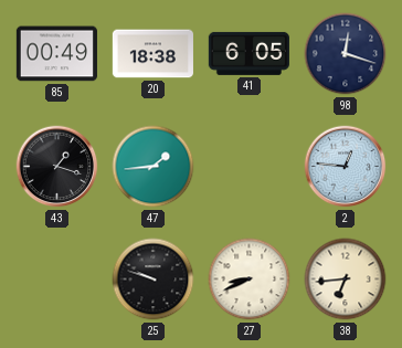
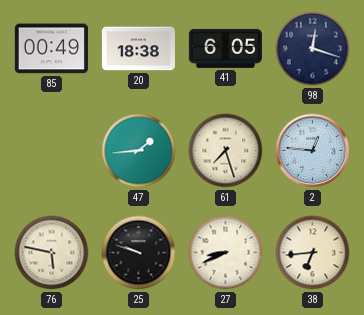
43: 1:18 -> none (57, 167)
61: none -> 7:27 (226, 151)
76: none -> 5:47 (52, 253)
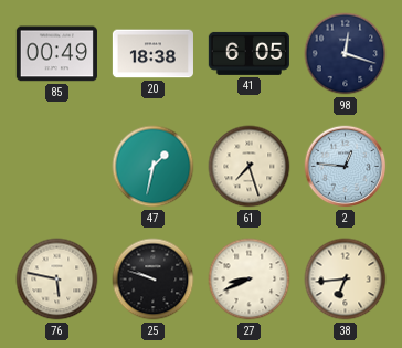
47: 1:44 -> 1:32 (154, 167)
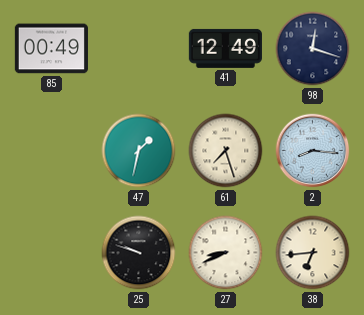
20: 18:38 -> none (152, 54)
41: 6:05 -> 12:49 (225, 48)
2: 12:46 -> 8:16 (313, 151)
76: 5:47 -> none (57, 280)
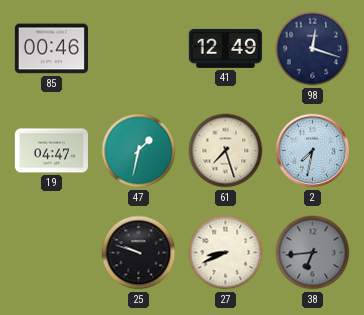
85: 00:49 -> 00:46 (51, 49)
19: none -> 04:47 (51, 151)
2: 8:16 -> 7:32 (313, 151)
38 dial: cream -> grey (313, 253)
